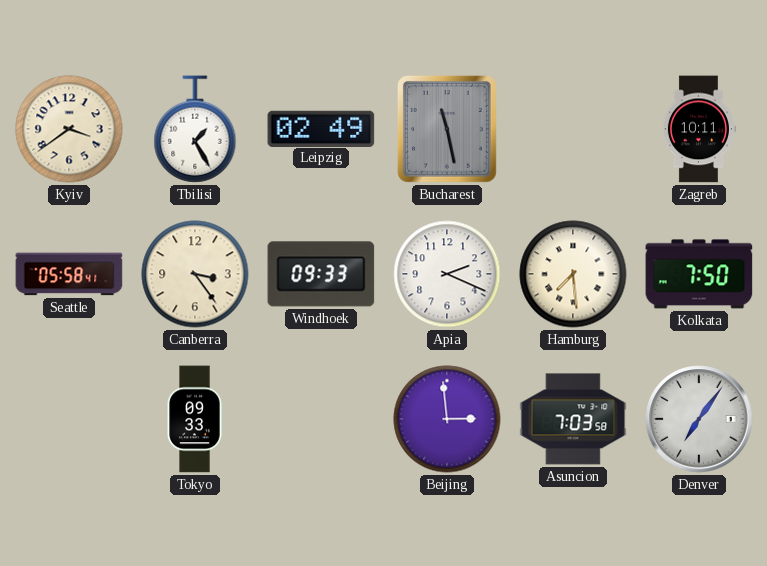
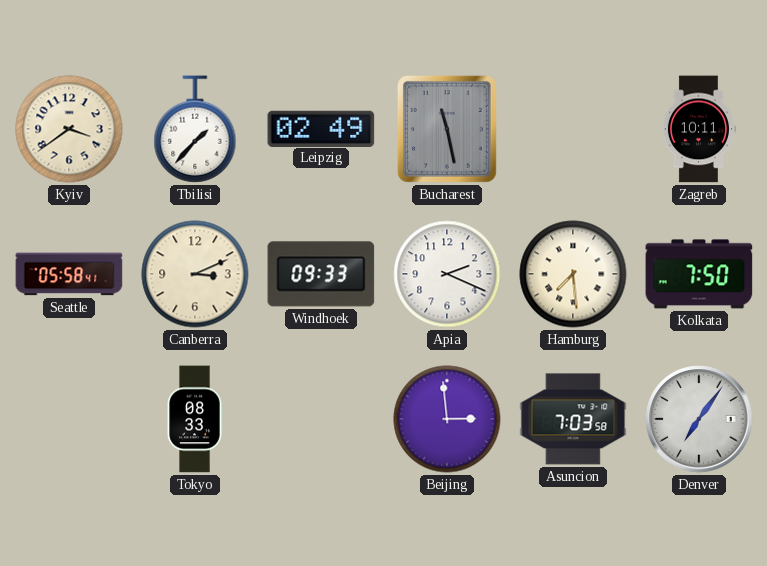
Tbilisi: 1:25 -> 1:37 (195, 129)
Canberra: 3:24 -> 3:11 (195, 274)
Tokyo: 09:33 -> 08:33 (195, 419)
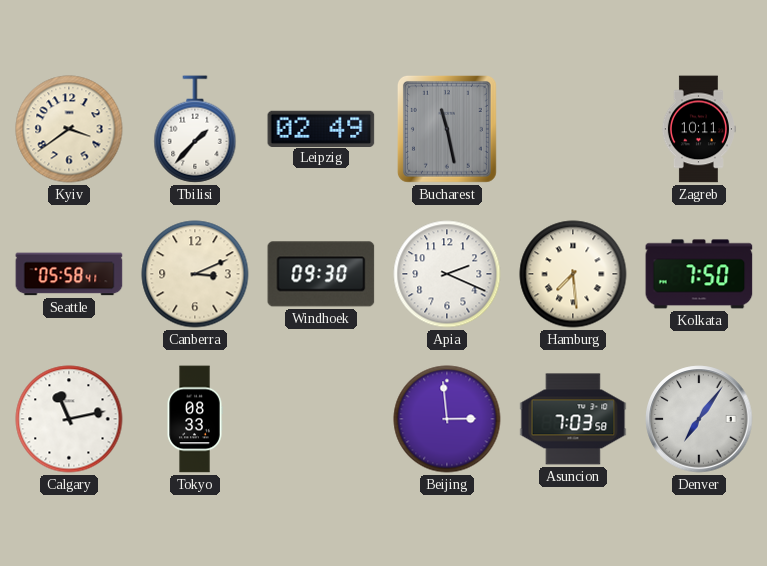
Windhoek: 09:33 -> 09:30 (321, 274)
Calgary: none -> 11:13 (69, 419)
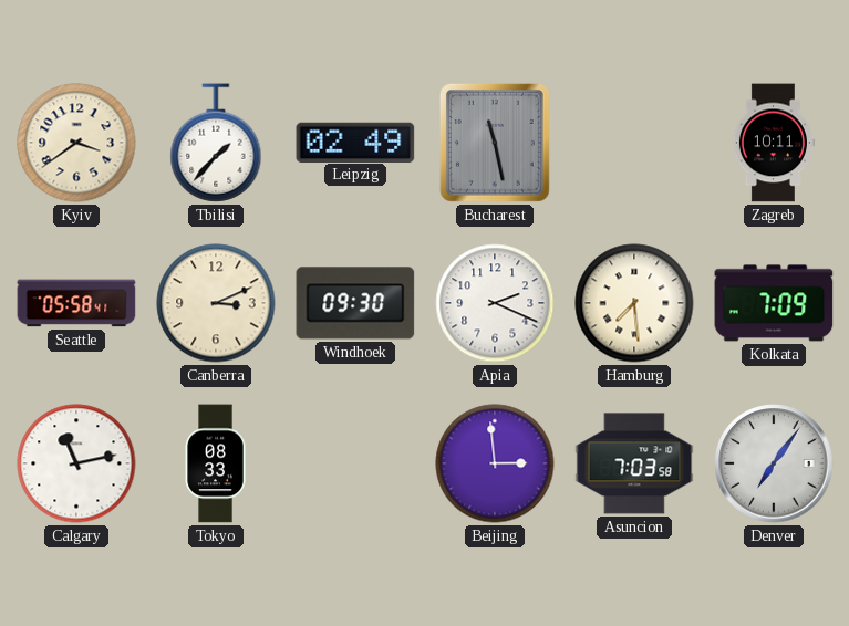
Kolkata: 7:50 -> 7:09 (774, 303)
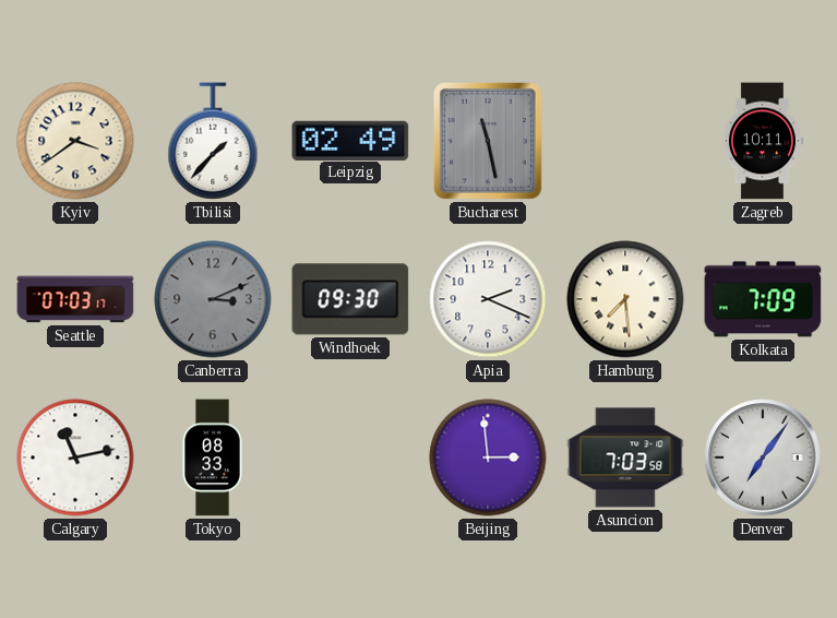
Seattle: 05:58 -> 07:03 (75, 299)
Canberra dial: cream -> grey (213, 299)
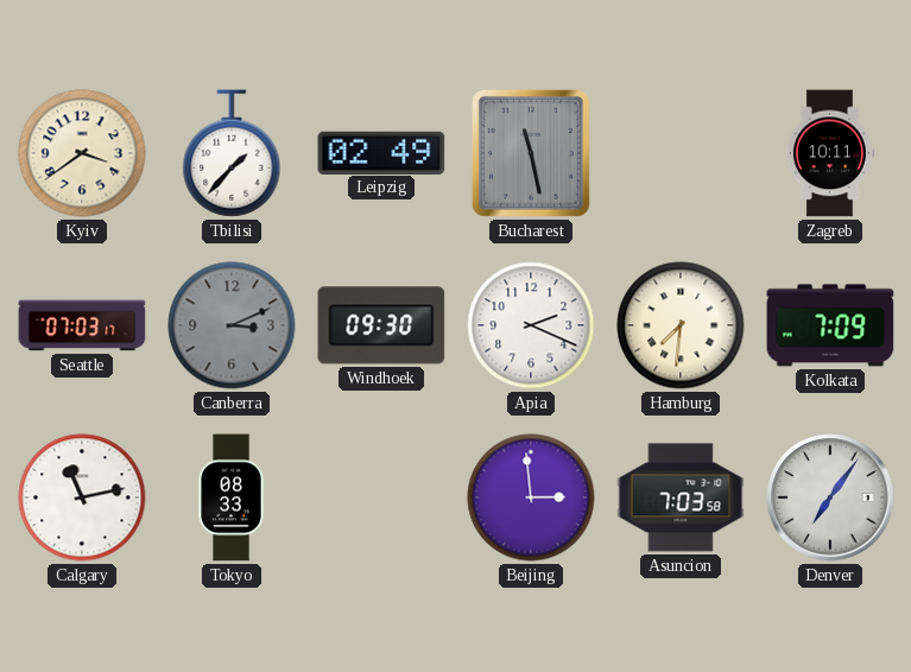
Hamburg: 7:29 -> 7:31 (681, 325)
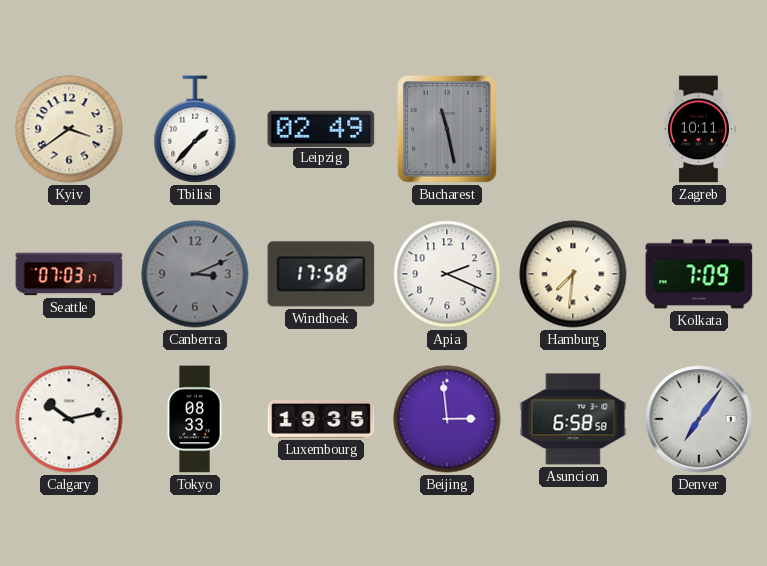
Windhoek: 09:30 -> 17:58 (321, 274)
Calgary: 11:13 -> 10:13 (69, 419)
Luxembourg: none -> 19:35 (321, 420)
Asuncion: 7:03 -> 6:58 (573, 419)
